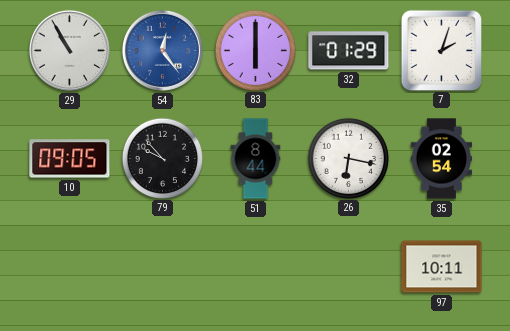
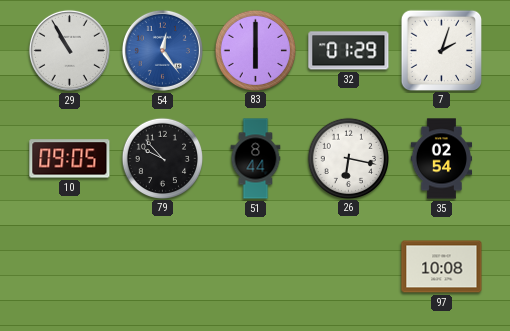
97: 10:11 -> 10:08 (442, 267)
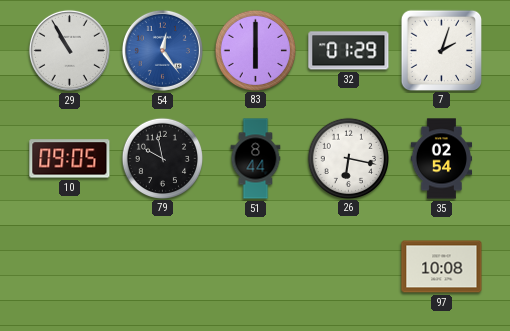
79: 9:53 -> 9:58 (162, 158)
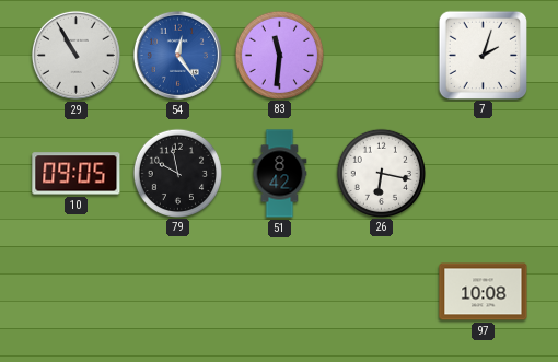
83: 6:00 -> 11:31 (279, 55)
32: 01:29 -> none (349, 51)
51: 8:44 -> 8:42 (280, 174)
35: 02:54 -> none (442, 159)
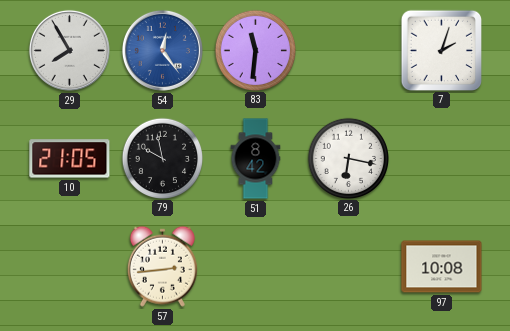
29: 10:55 -> 7:55 (69, 50)
10: 09:05 -> 21:05 (70, 159)
57: none -> 2:44 (162, 266)
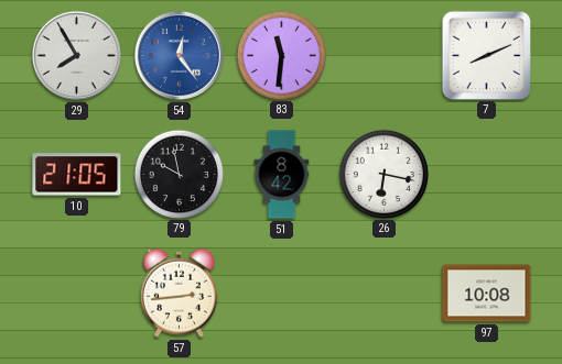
7: 2:03 -> 8:11 (486, 55)
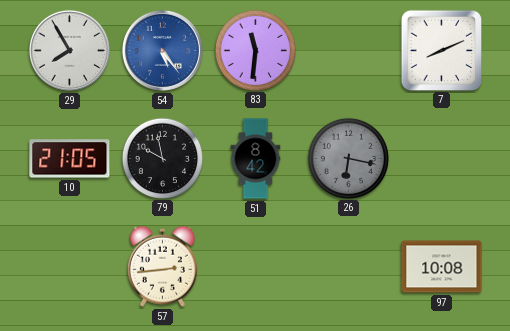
54: 12:24 -> 5:24 (162, 50)
26 dial: white -> grey (348, 158)
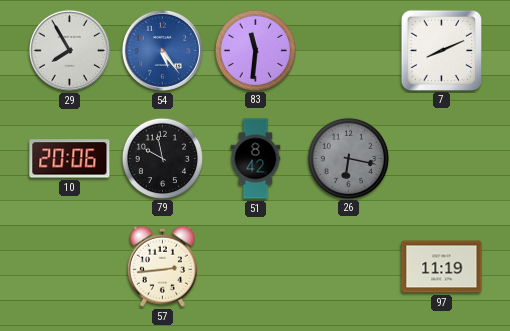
10: 21:05 -> 20:06 (70, 159)
97: 10:08 -> 11:19 (442, 267)
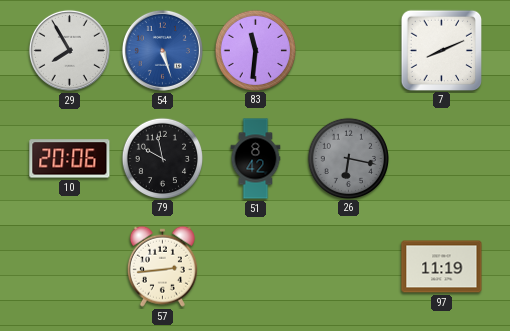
54: 5:24 -> 5:27 (162, 50)
